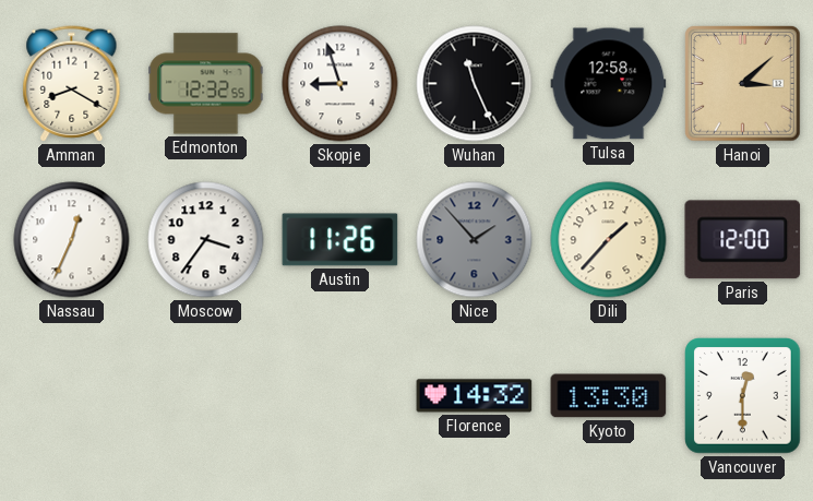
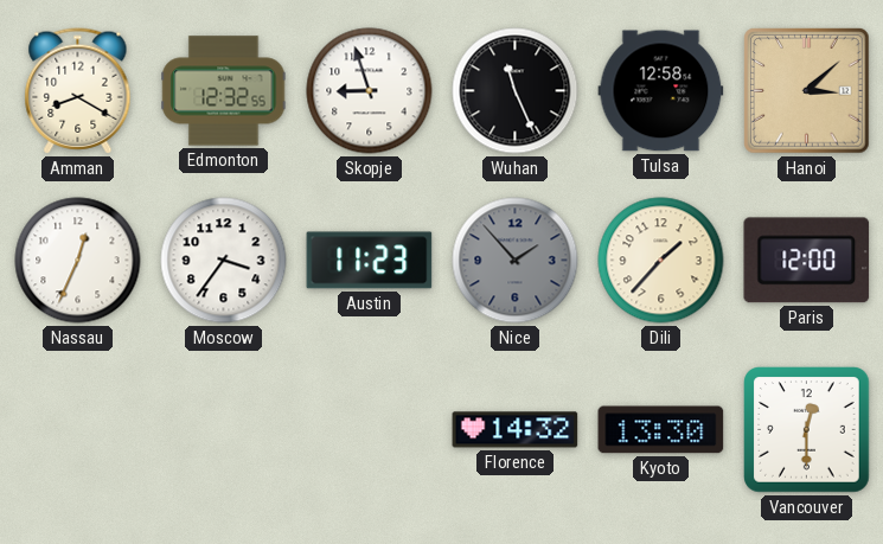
Austin: 11:26 -> 11:23 (370, 261)
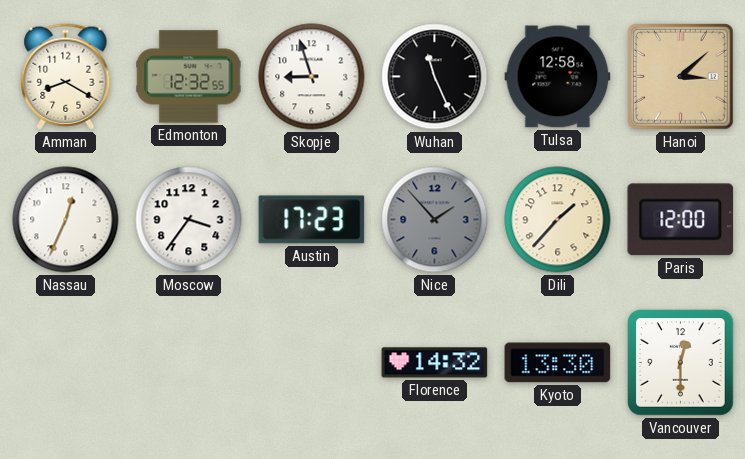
Austin: 11:23 -> 17:23 (312, 220)
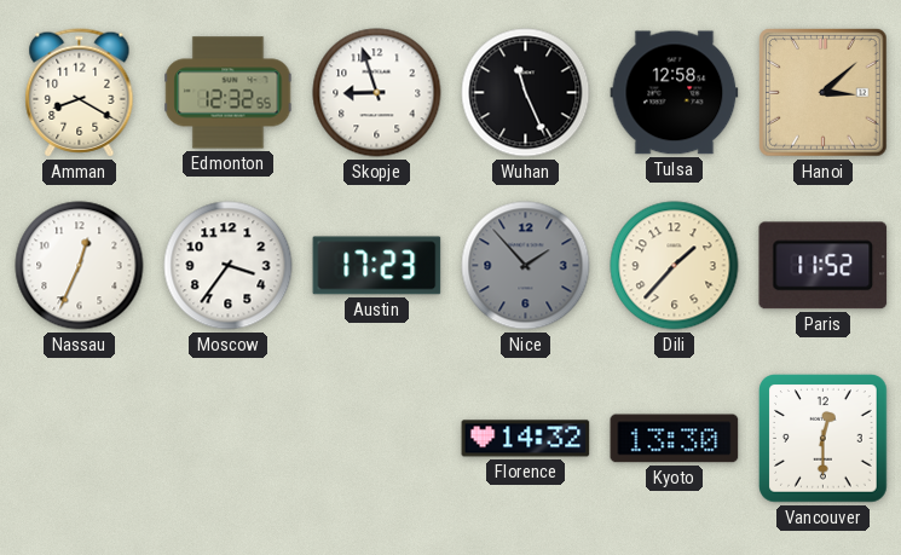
Paris: 12:00 -> 11:52 (824, 266)
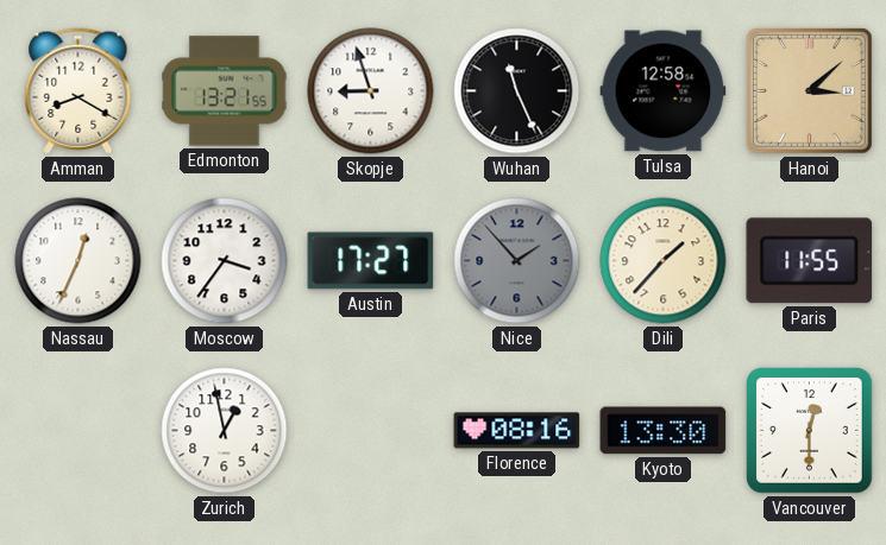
Edmonton: 12:32 -> 13:21 (225, 91)
Austin: 17:23 -> 17:27 (371, 261)
Paris: 11:52 -> 11:55 (810, 261)
Zurich: none -> 12:58 (225, 431)
Florence: 14:32 -> 08:16 (517, 431)
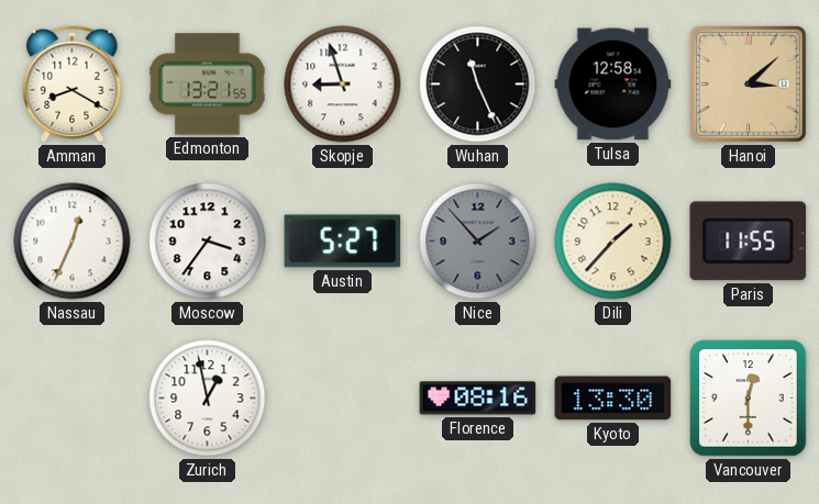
Austin: 17:27 -> 5:27 (343, 242)
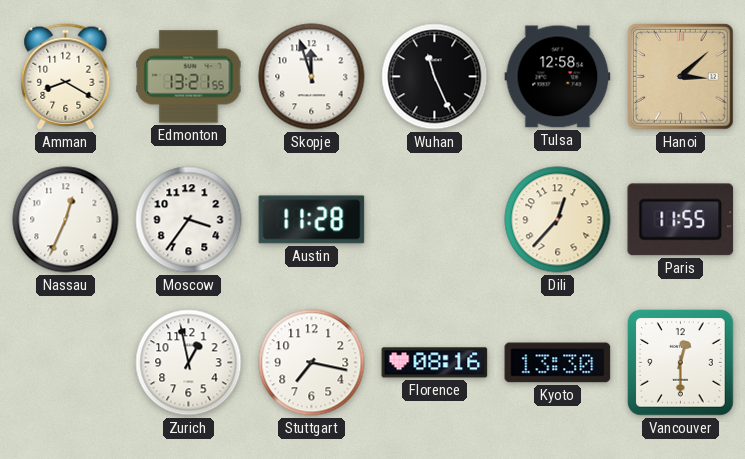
Skopje: 8:57 -> 11:57 (312, 77)
Austin: 5:27 -> 11:28 (312, 220)
Nice: 1:53 -> none (478, 242)
Dili: 1:37 -> 12:37 (558, 220)
Stuttgart: none -> 7:17 (312, 363)
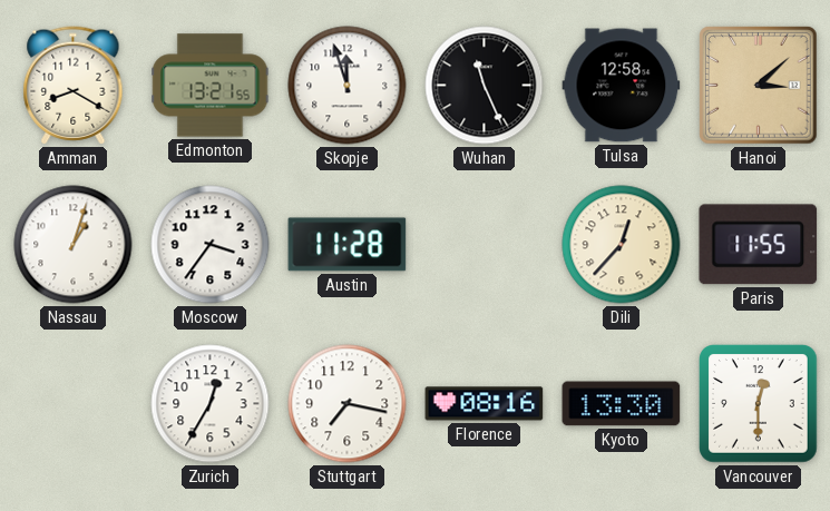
Nassau: 12:34 -> 1:03 (74, 245)
Zurich: 12:58 -> 12:35 (211, 404)
